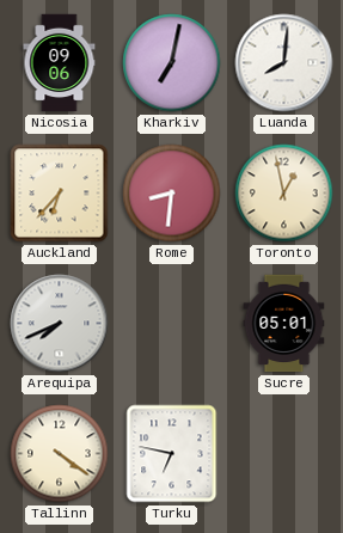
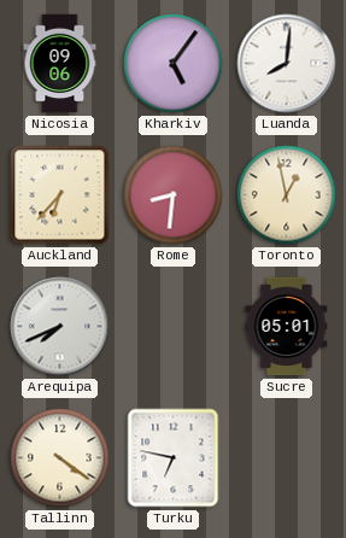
Kharkiv: 7:02 -> 5:06 (174, 64)
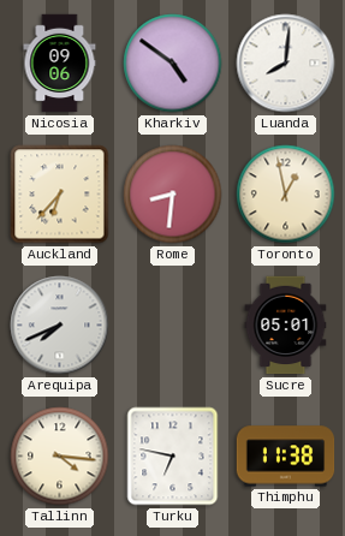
Kharkiv: 5:06 -> 4:51 (173, 64)
Tallinn: 4:21 -> 4:16 (60, 457)
Thimphu: none -> 11:38 (286, 457)
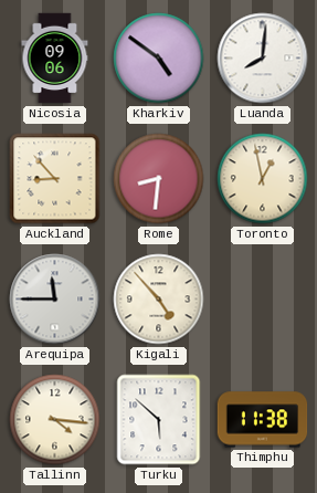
Auckland: 6:37 -> 8:53 (55, 179)
Arequipa: 7:41 -> 11:45 (55, 300)
Kigali: none -> 4:53 (159, 300)
Sucre: 05:01 -> none (286, 326)
Turku: 6:47 -> 5:52 (159, 420)
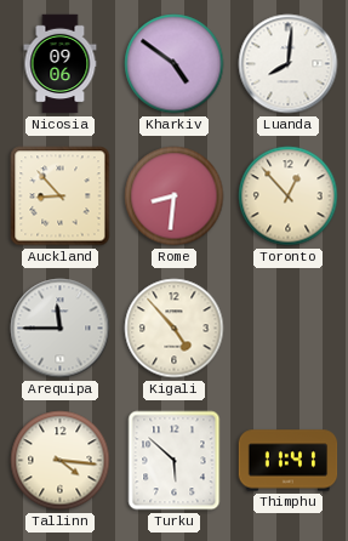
Toronto: 12:58 -> 12:53 (289, 197)
Thimphu: 11:38 -> 11:41 (289, 461)
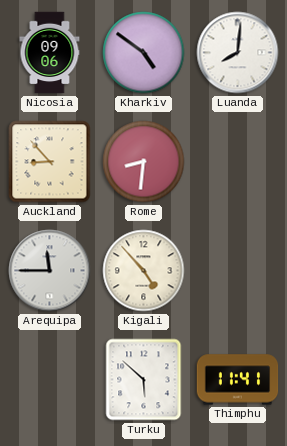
Toronto: 12:53 -> none (289, 197)
Tallinn: 4:16 -> none (61, 461)
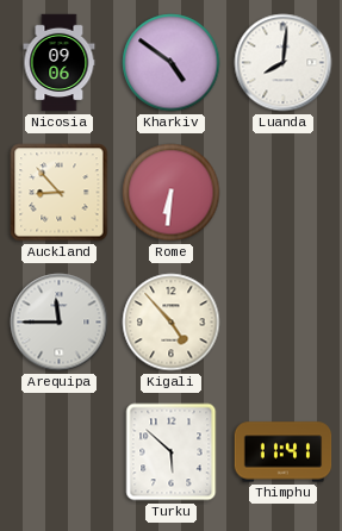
Rome: 8:31 -> 6:31 (172, 193)
